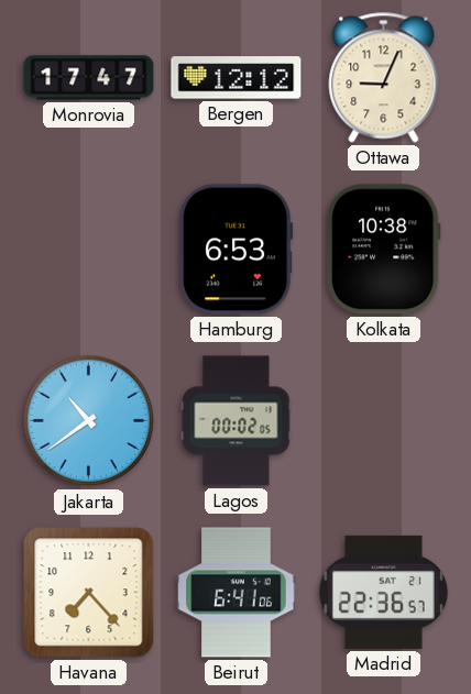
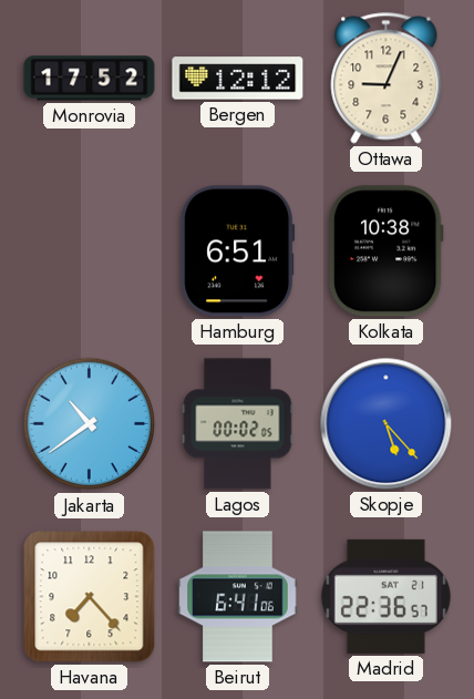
Monrovia: 17:47 -> 17:52 (90, 79)
Hamburg: 6:53 -> 6:51 (238, 251)
Skopje: none -> 5:23 (387, 424)
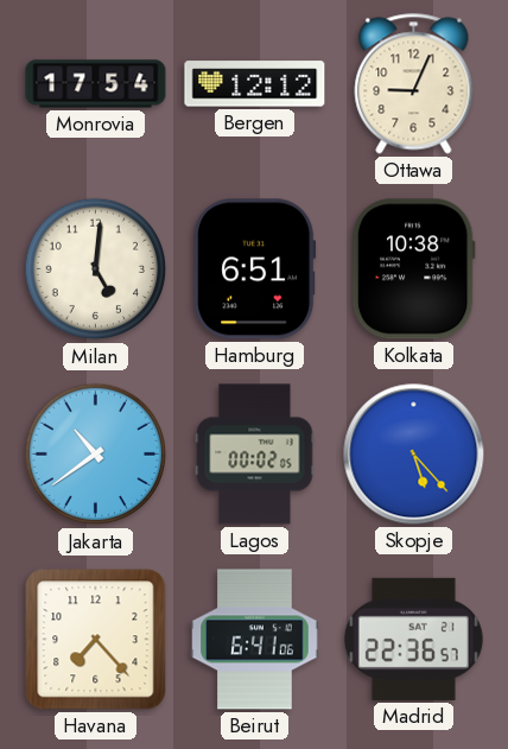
Monrovia: 17:52 -> 17:54 (96, 84)
Milan: none -> 5:01 (96, 269)
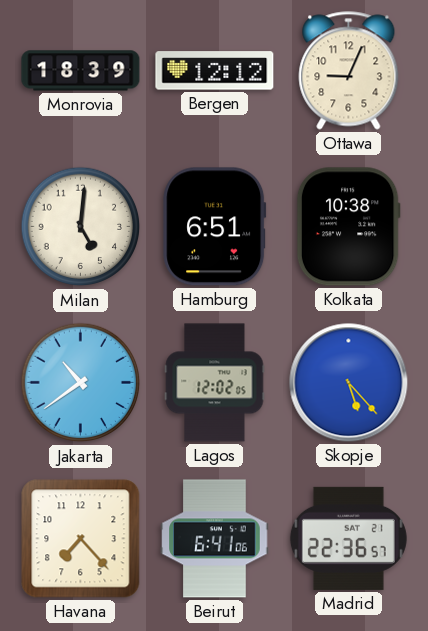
Monrovia: 17:54 -> 18:39 (81, 71)
Lagos: 00:02 -> 12:02 (215, 383)
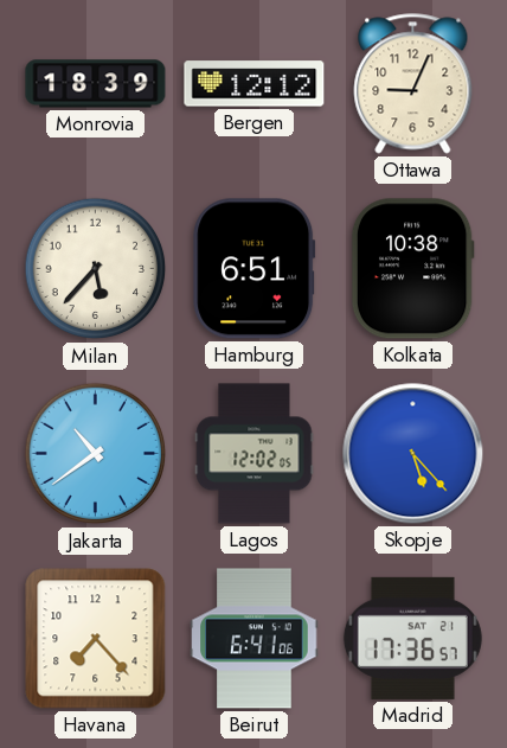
Milan: 5:01 -> 5:37 (96, 269)
Madrid: 22:36 -> 17:36 (412, 638)
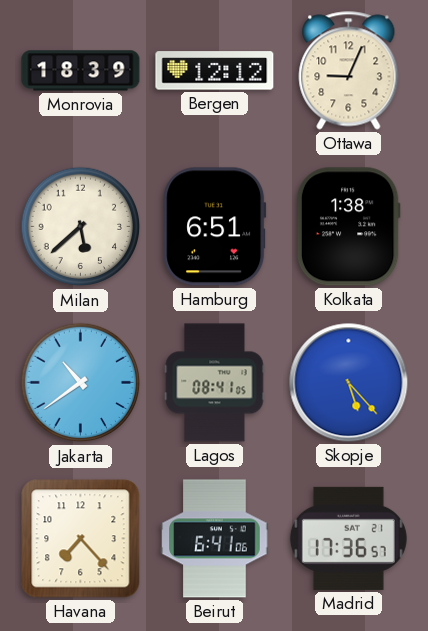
Milan: 5:37 -> 5:38 (81, 227)
Kolkata: 10:38 -> 1:38 (348, 227)
Lagos: 12:02 -> 08:41 (215, 383)
